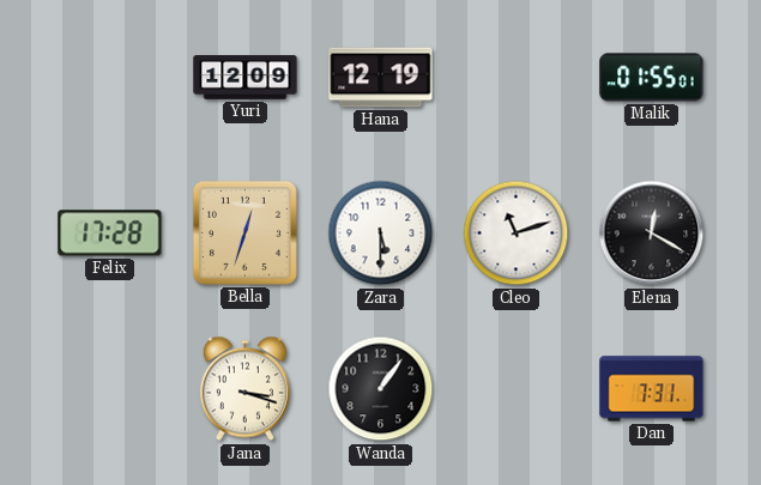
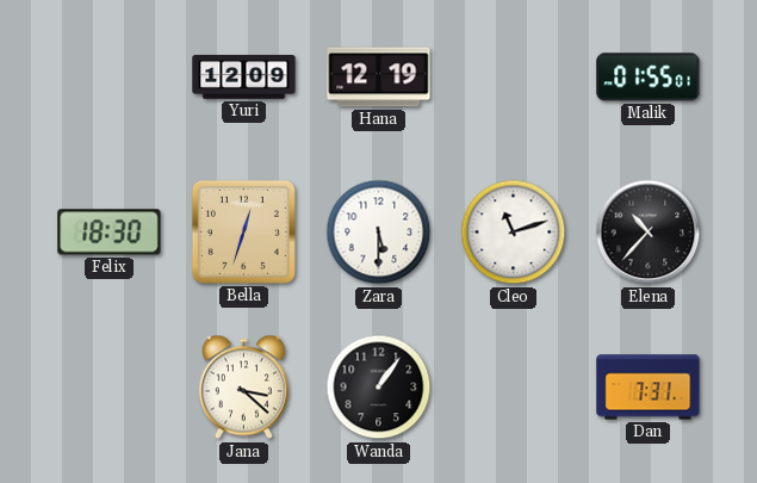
Felix: 17:28 -> 18:30 (110, 233)
Elena: 12:20 -> 10:37 (649, 233)
Jana: 3:18 -> 3:22 (243, 388)
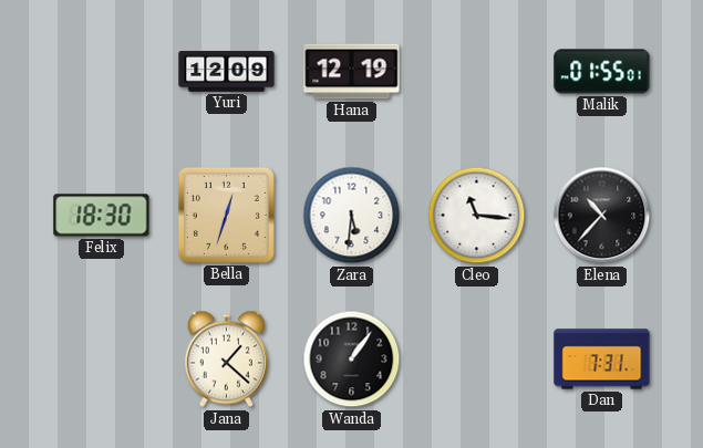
Zara: 5:30 -> 5:31 (352, 216)
Cleo: 11:12 -> 11:16 (477, 216)
Jana: 3:22 -> 1:22 (226, 360)
